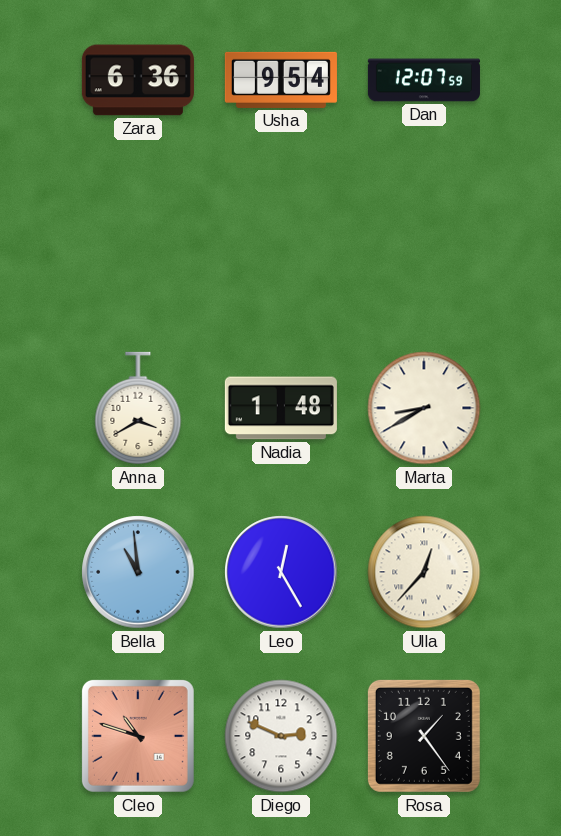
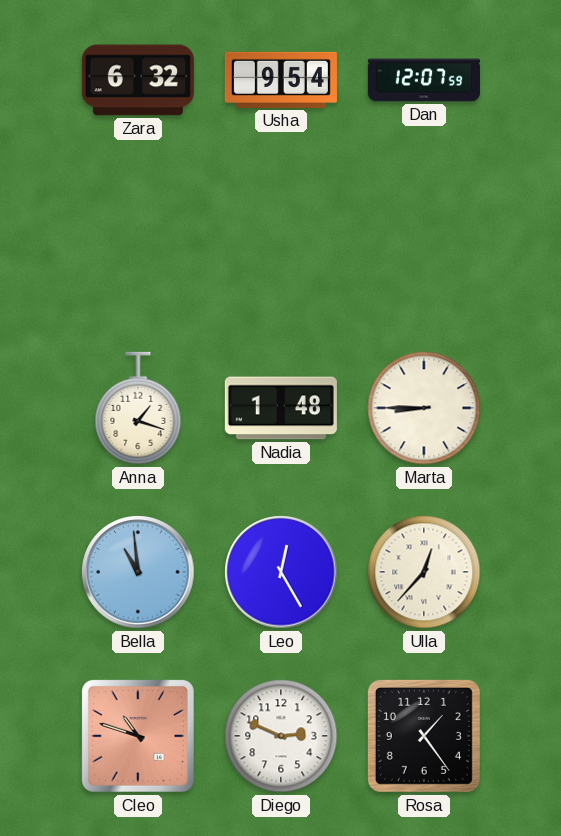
Zara: 6:36 -> 6:32 (138, 80)
Anna: 3:40 -> 1:18 (138, 408)
Marta: 8:40 -> 8:45 (424, 408)
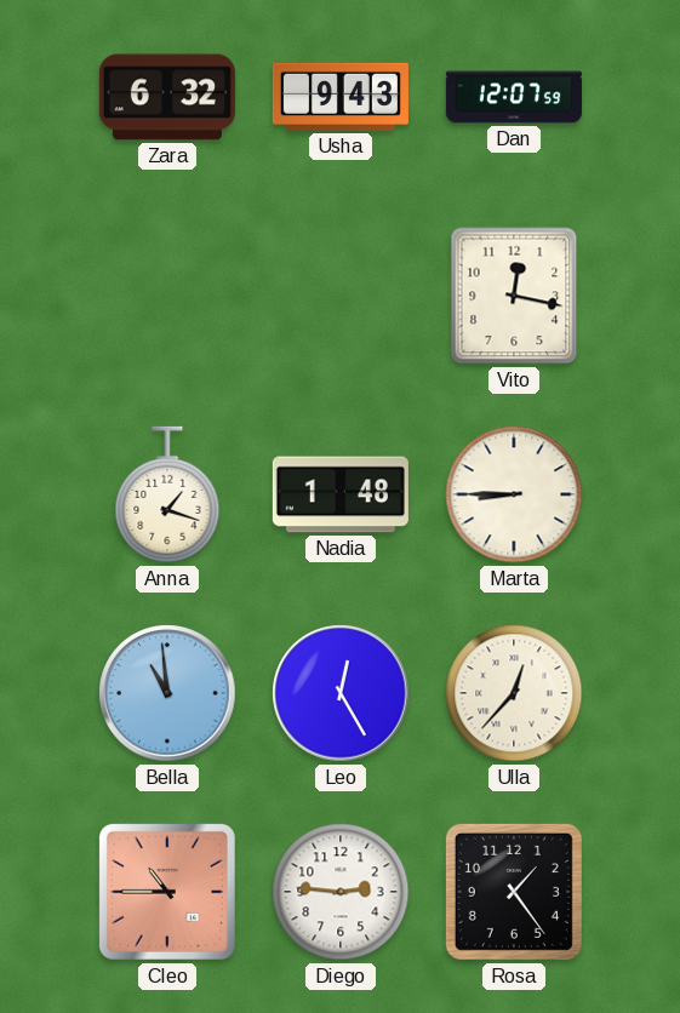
Usha: 9:54 -> 9:43 (341, 97)
Vito: none -> 12:17 (514, 296)
Cleo: 10:48 -> 10:45 (167, 892)
Diego: 2:49 -> 2:46 (341, 892)
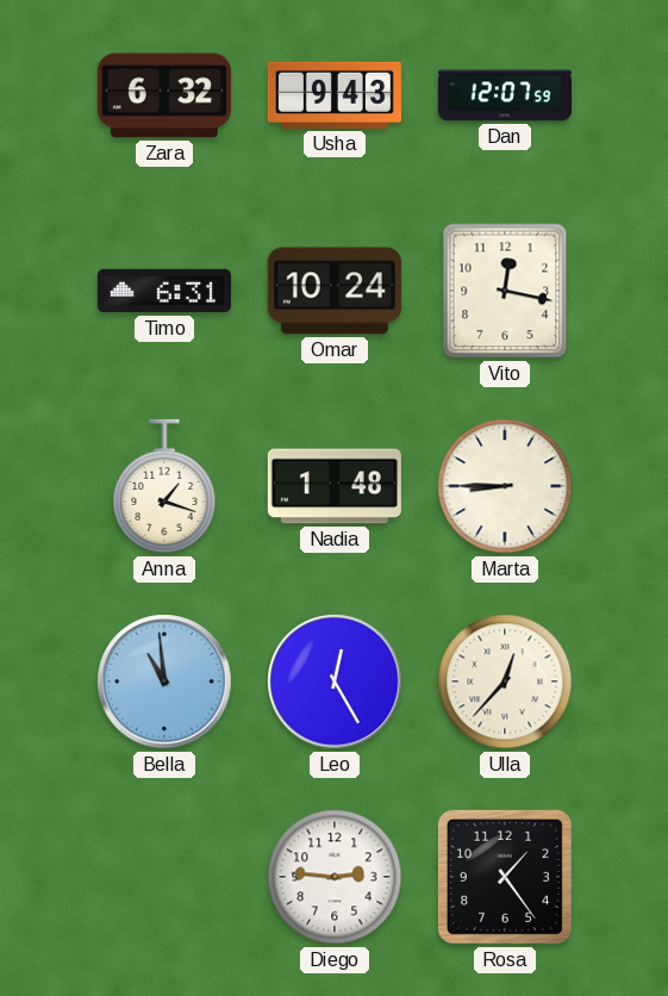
Timo: none -> 6:31 (164, 291)
Omar: none -> 10:24 (335, 291)
Cleo: 10:45 -> none (167, 892)
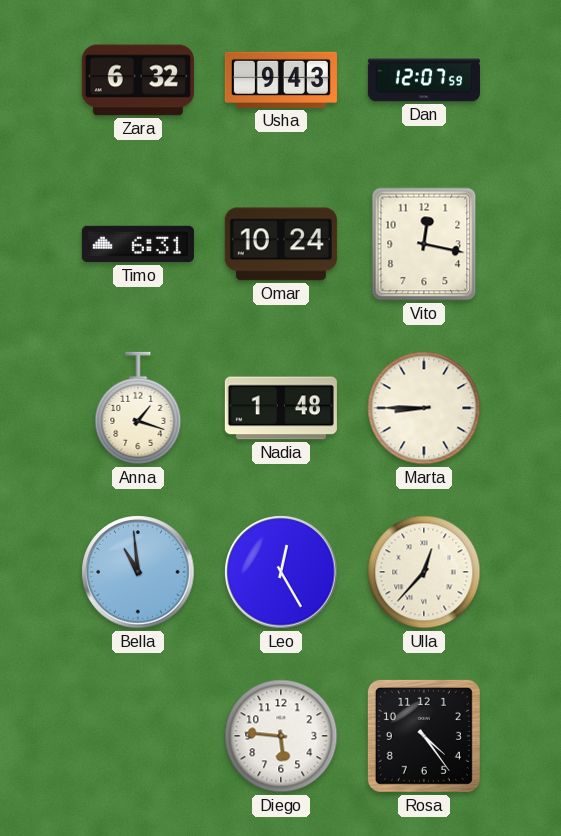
Diego: 2:46 -> 5:46 (281, 736)
Rosa: 1:24 -> 4:24 (424, 736)
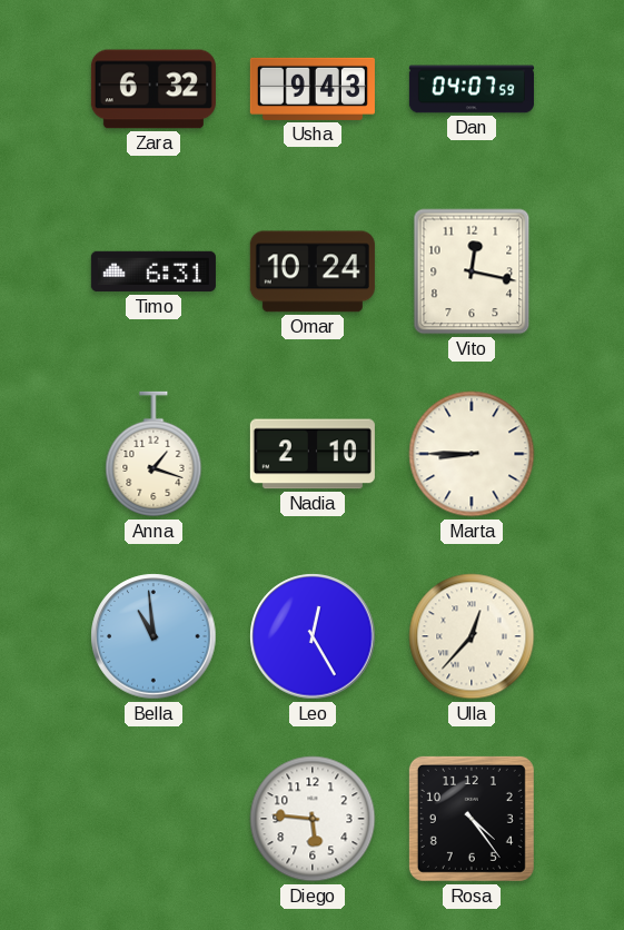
Dan: 12:07 -> 04:07 (472, 89)
Nadia: 1:48 -> 2:10 (313, 454)
